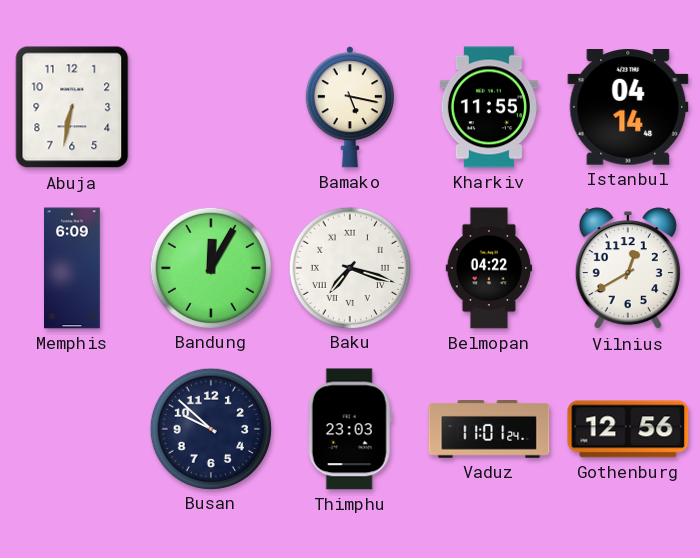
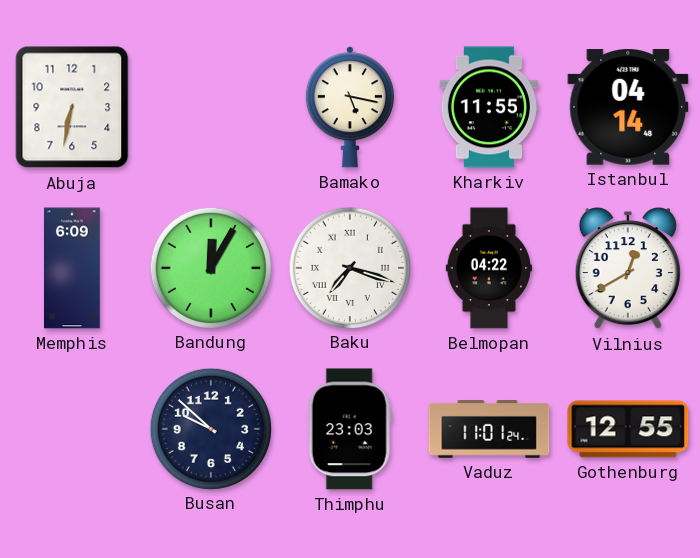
Gothenburg: 12:56 -> 12:55 (628, 429)
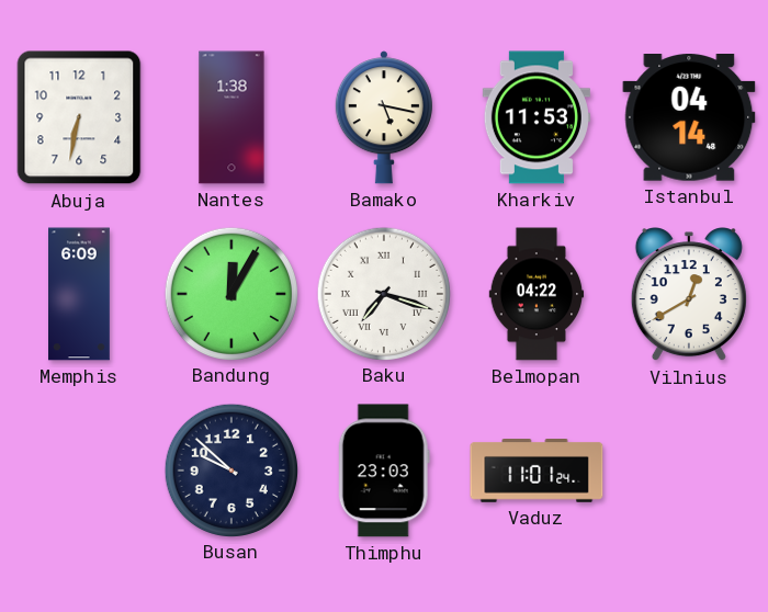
Nantes: none -> 1:38 (231, 117)
Kharkiv: 11:55 -> 11:53 (537, 117)
Gothenburg: 12:55 -> none (628, 429)
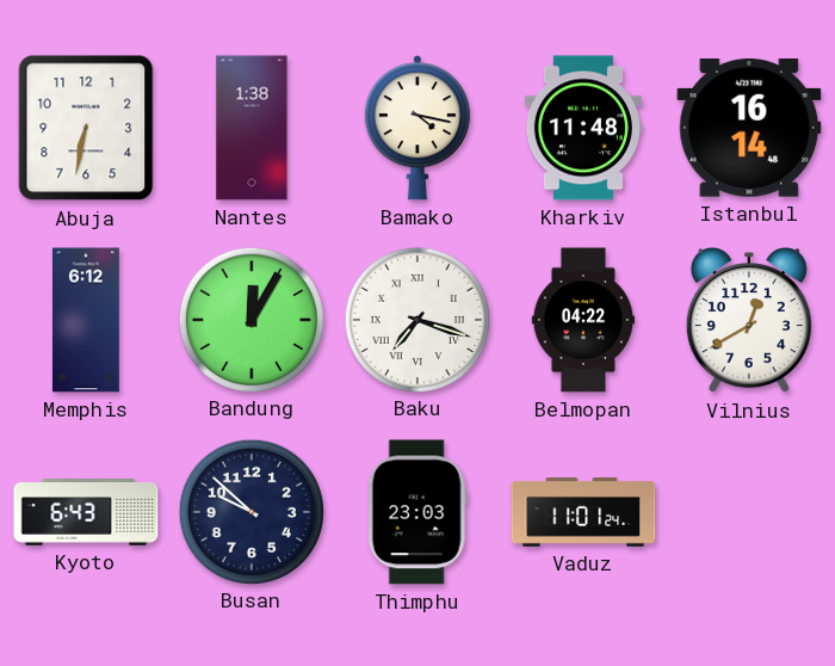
Bamako: 5:17 -> 4:17 (417, 128)
Kharkiv: 11:53 -> 11:48 (583, 128)
Istanbul: 04:14 -> 16:14 (749, 128)
Memphis: 6:09 -> 6:12 (87, 320)
Kyoto: none -> 6:43 (86, 513)
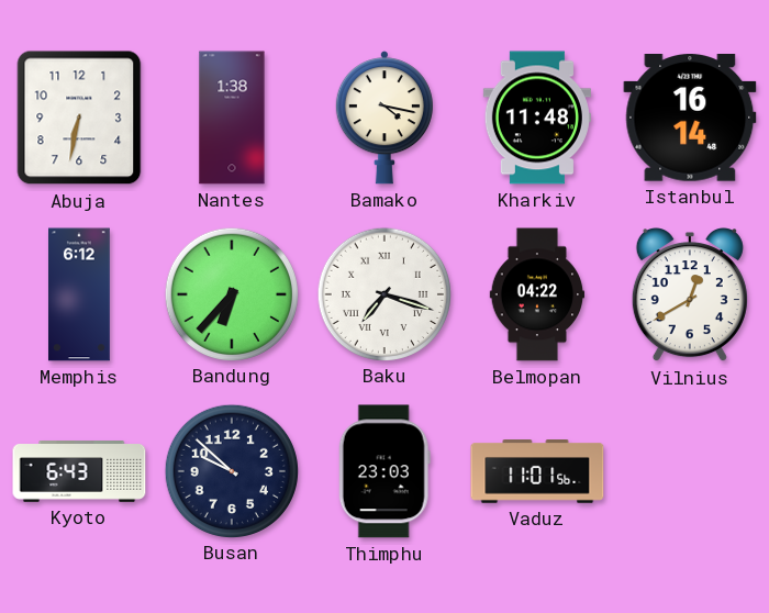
Bandung: 12:05 -> 6:37 (231, 293)
Vaduz: 11:01:24 -> 11:01:56 (537, 472)
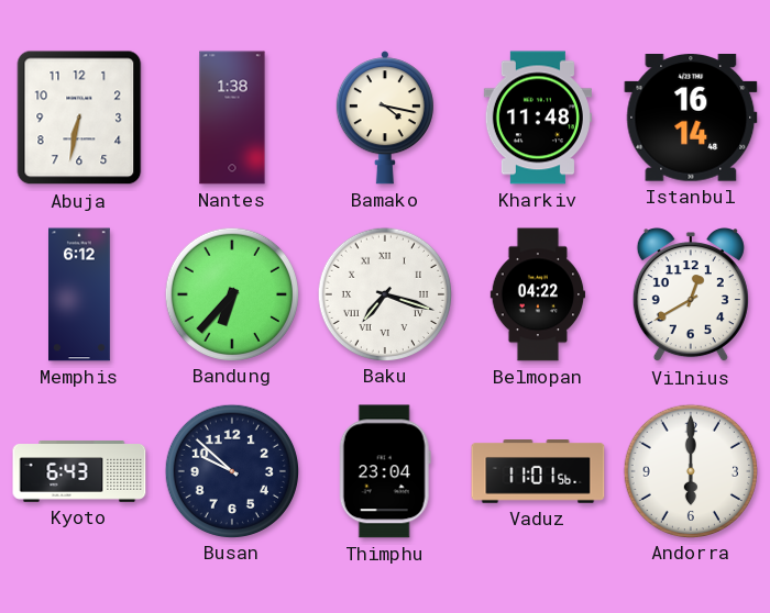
Thimphu: 23:03 -> 23:04 (385, 471)
Andorra: none -> 6:00 (690, 470)
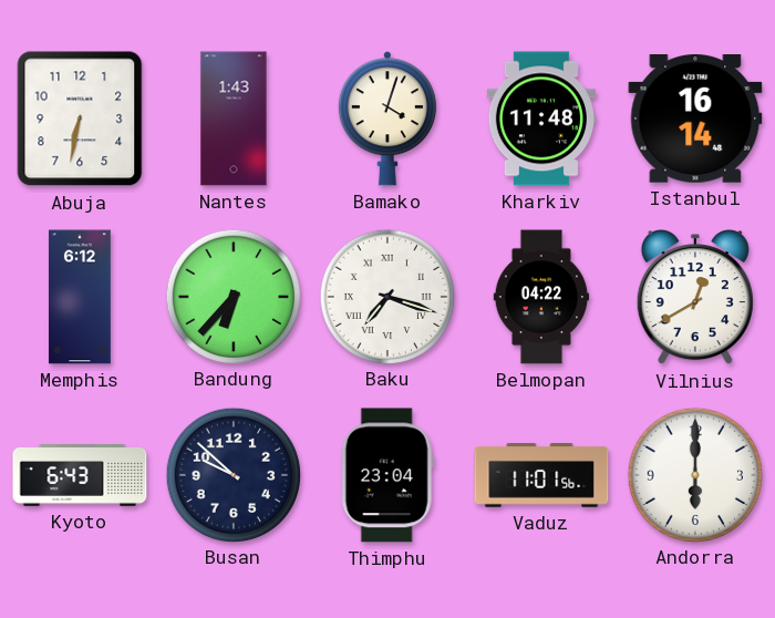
Nantes: 1:38 -> 1:43 (234, 119)
Bamako: 4:17 -> 4:03 (387, 119)
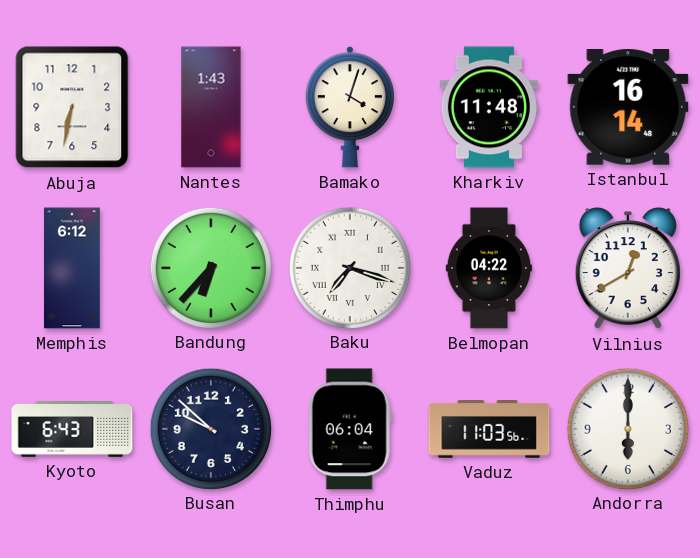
Thimphu: 23:04 -> 06:04 (350, 429)
Vaduz: 11:01 -> 11:03 (489, 430)
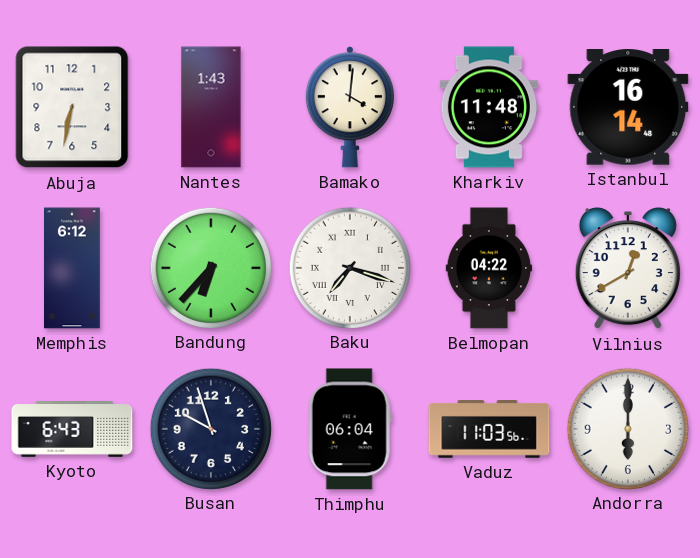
Bamako: 4:03 -> 4:01 (350, 107)
Busan: 9:52 -> 9:57 (210, 428)
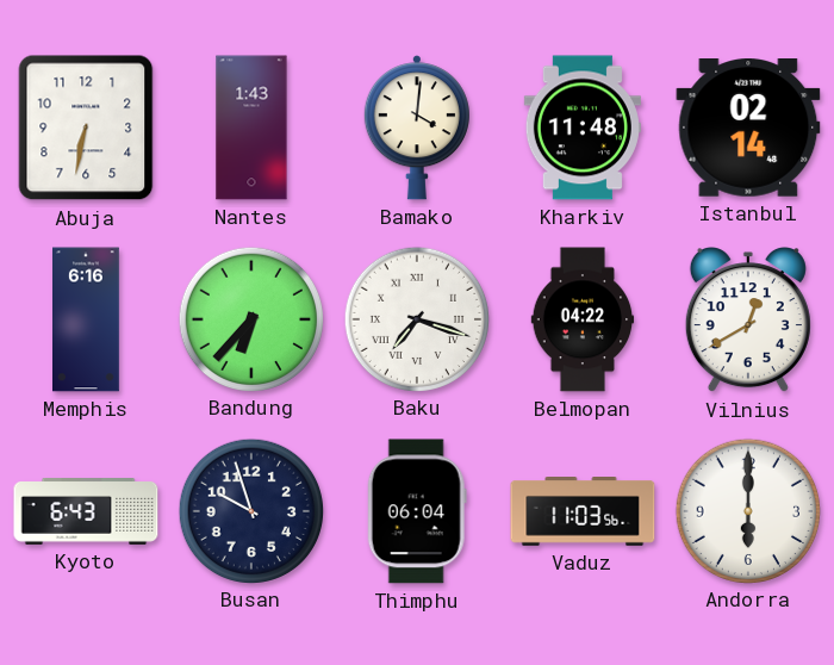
Istanbul: 16:14 -> 02:14 (748, 128)
Memphis: 6:12 -> 6:16 (87, 319)
